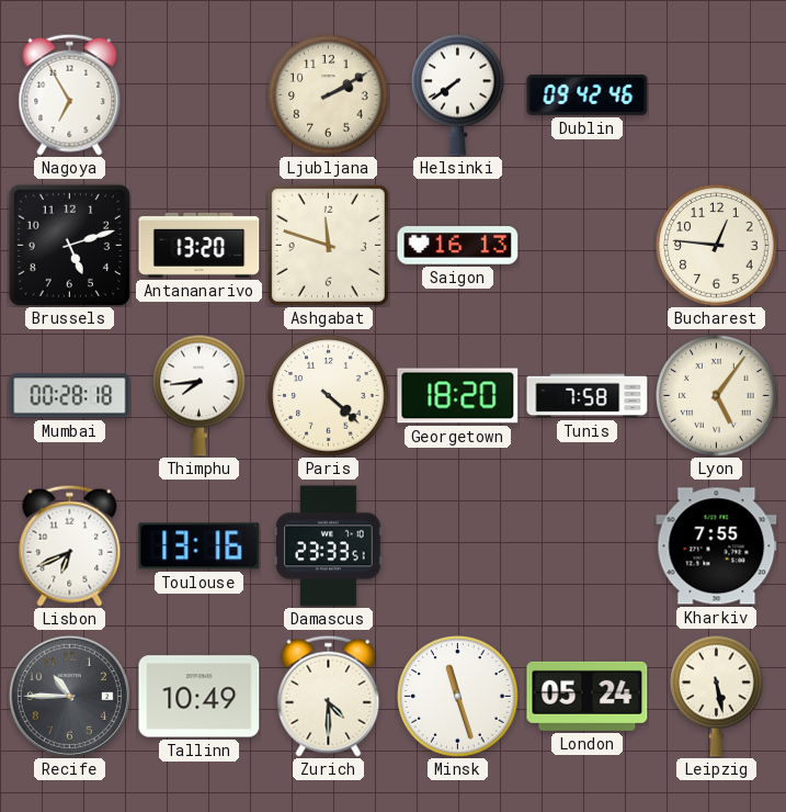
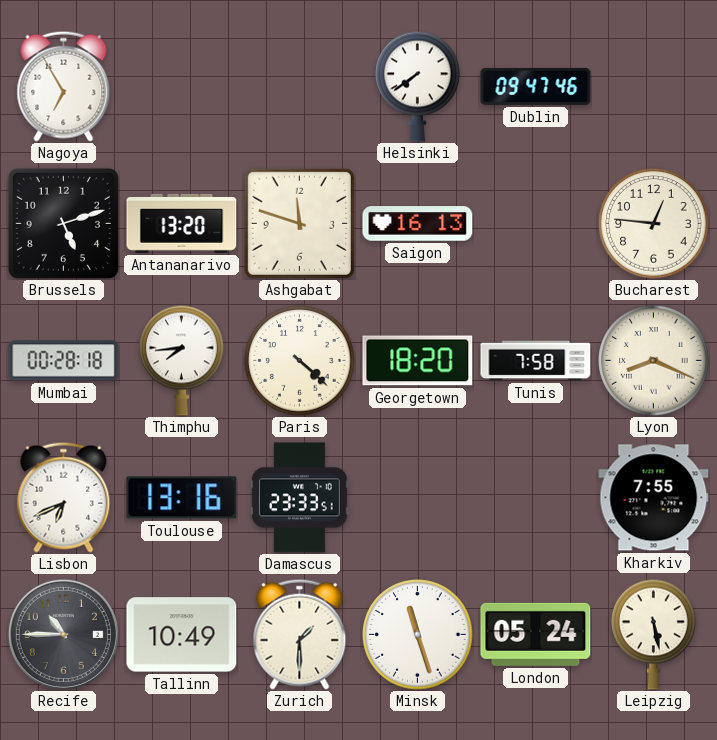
Ljubljana: 2:10 -> none (329, 95)
Dublin: 09:42 -> 09:47 (536, 86)
Lyon: 5:06 -> 8:19 (654, 361)
Zurich: 4:30 -> 1:30 (300, 634)
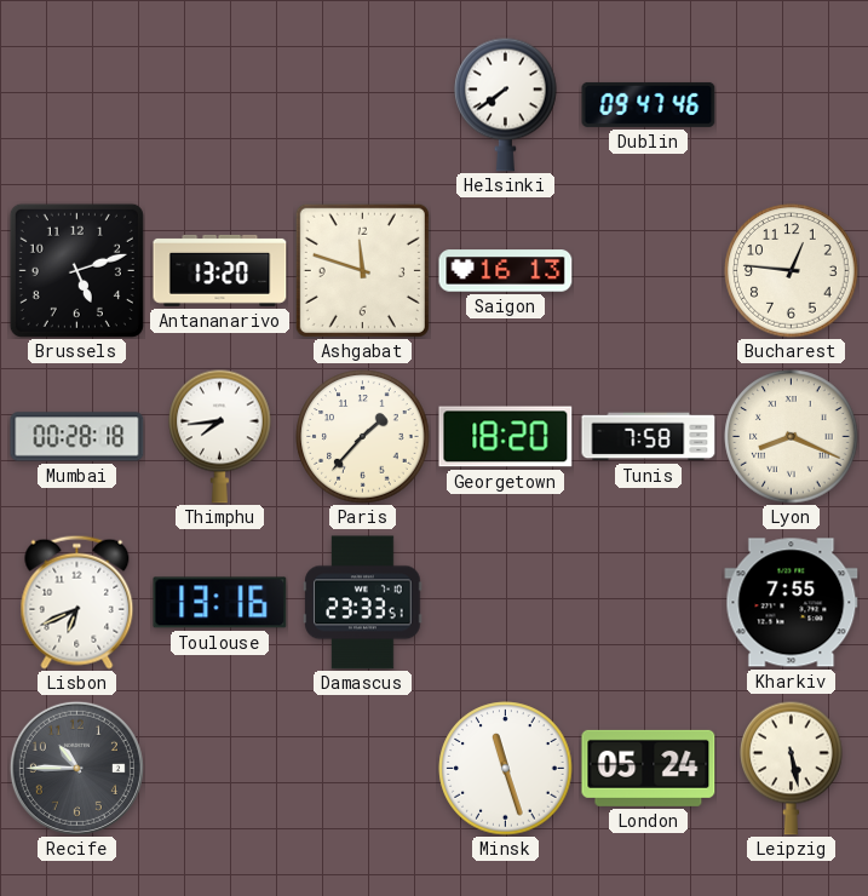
Nagoya: 6:55 -> none (64, 86)
Paris: 4:22 -> 1:37 (363, 437)
Tallinn: 10:49 -> none (182, 635)
Zurich: 1:30 -> none (300, 634)
